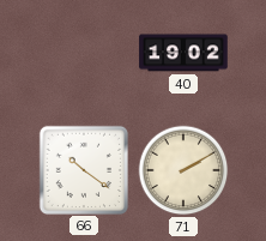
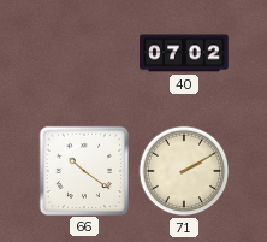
40: 19:02 -> 07:02 (184, 53)
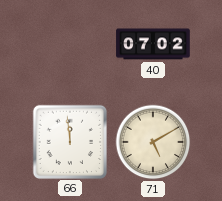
66: 10:21 -> 11:59 (69, 141)
71: 2:10 -> 5:10 (153, 142)
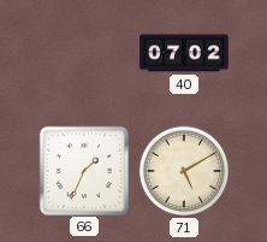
66: 11:59 -> 1:34 (83, 170)
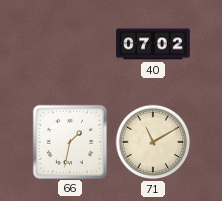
66: 1:34 -> 1:32 (69, 141)
71: 5:10 -> 11:10 (153, 142)
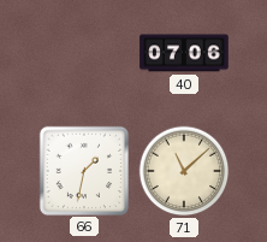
40: 07:02 -> 07:06 (184, 53)
71: 11:10 -> 11:08 (184, 171)
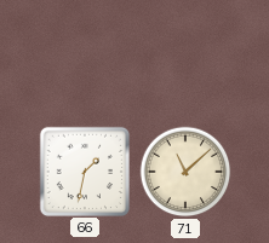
40: 07:06 -> none (184, 53)
